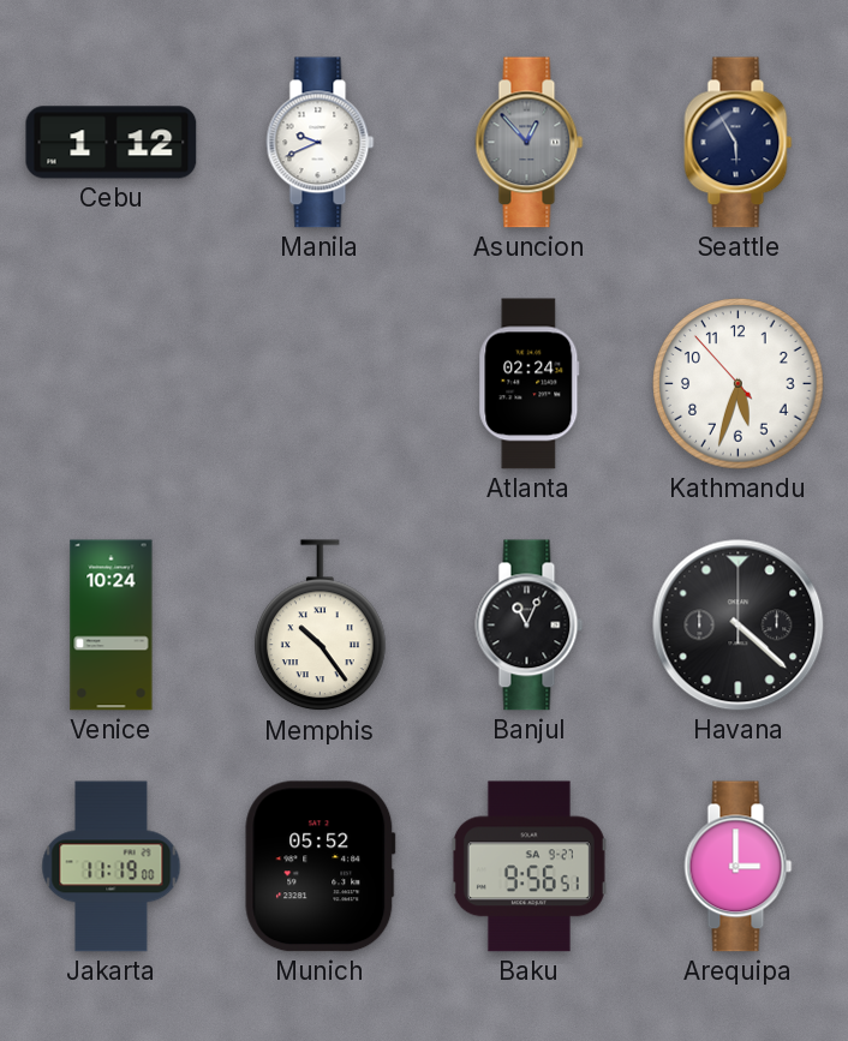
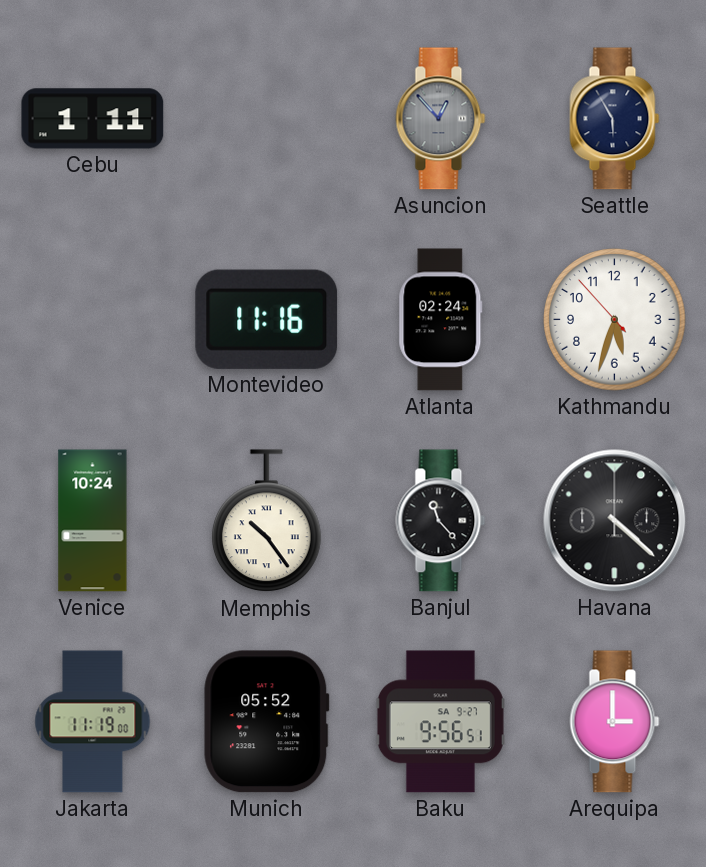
Cebu: 1:12 -> 1:11 (93, 119)
Manila: 9:41 -> none (321, 143)
Montevideo: none -> 11:16 (267, 319)
Banjul: 11:04 -> 11:23 (441, 521)
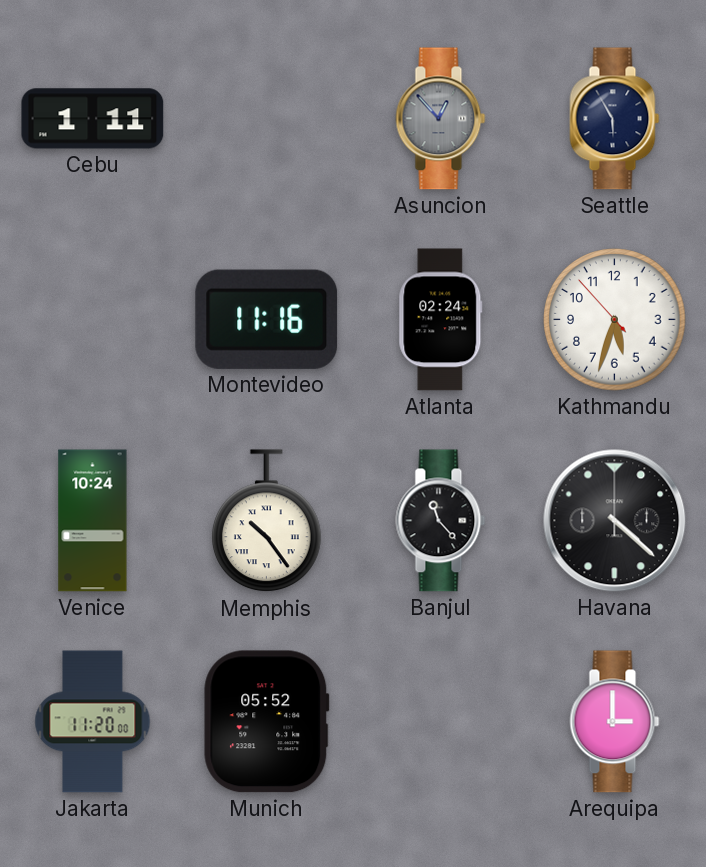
Jakarta: 11:19 -> 11:20 (93, 722)
Baku: 9:56 -> none (440, 722)
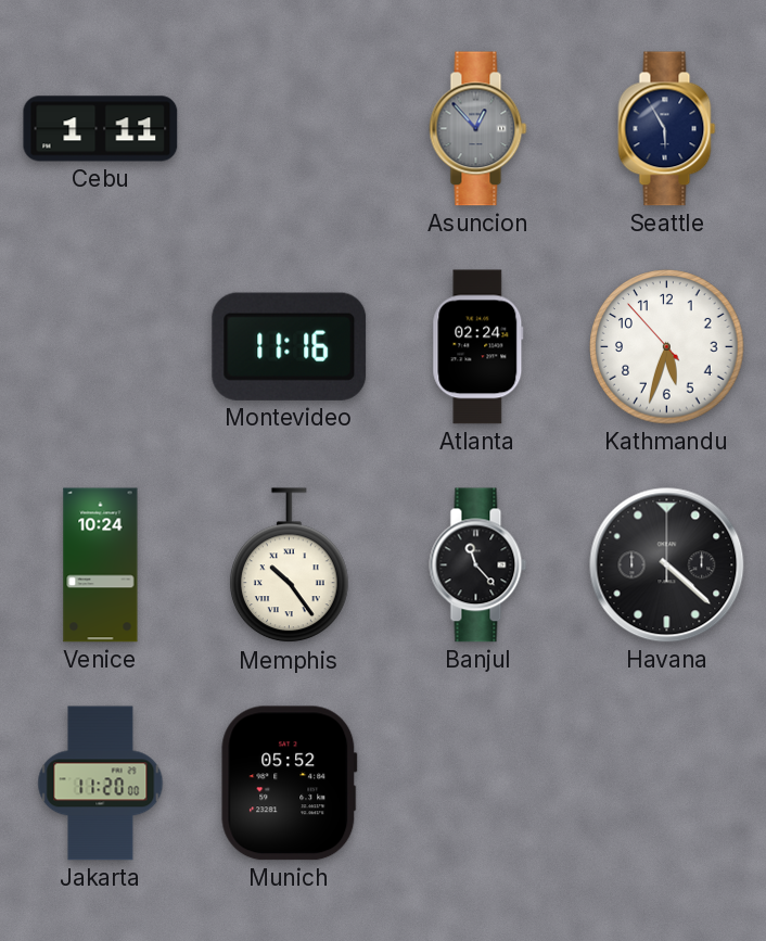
Arequipa: 3:00 -> none (615, 722)
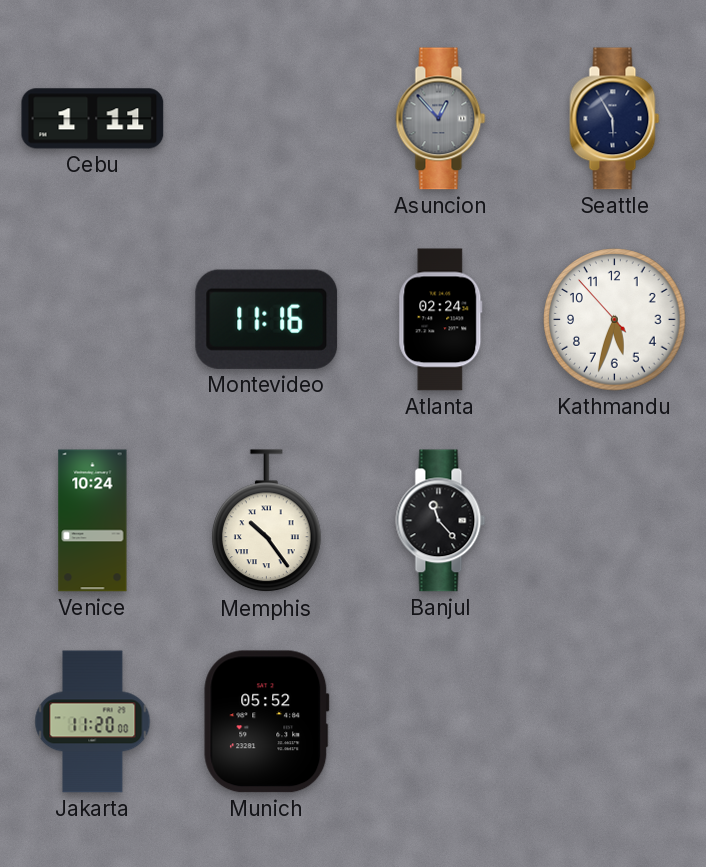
Havana: 4:22 -> none (667, 565)
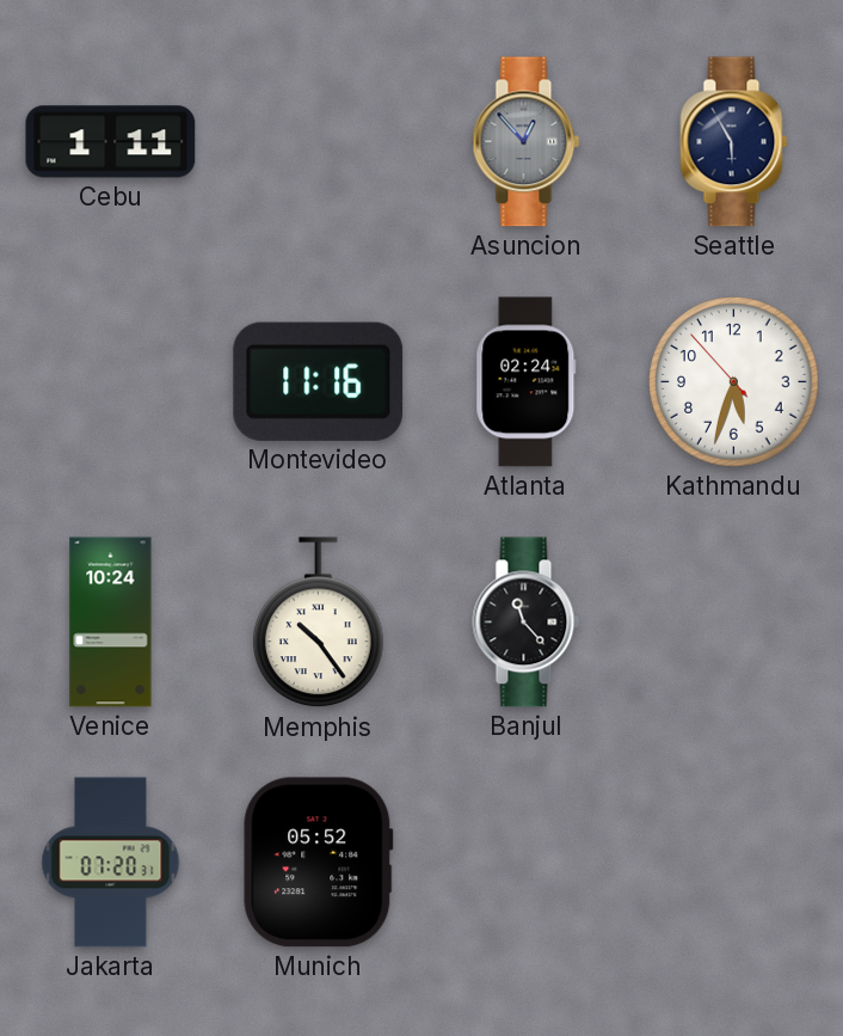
Jakarta: 11:20 -> 07:20 (111, 863)
